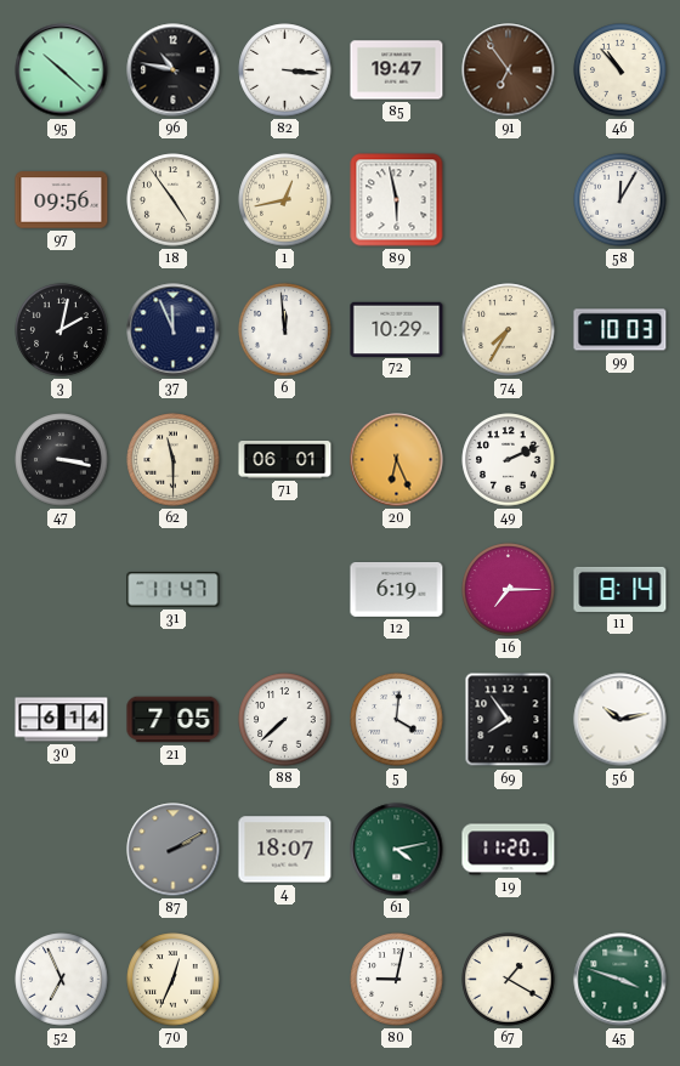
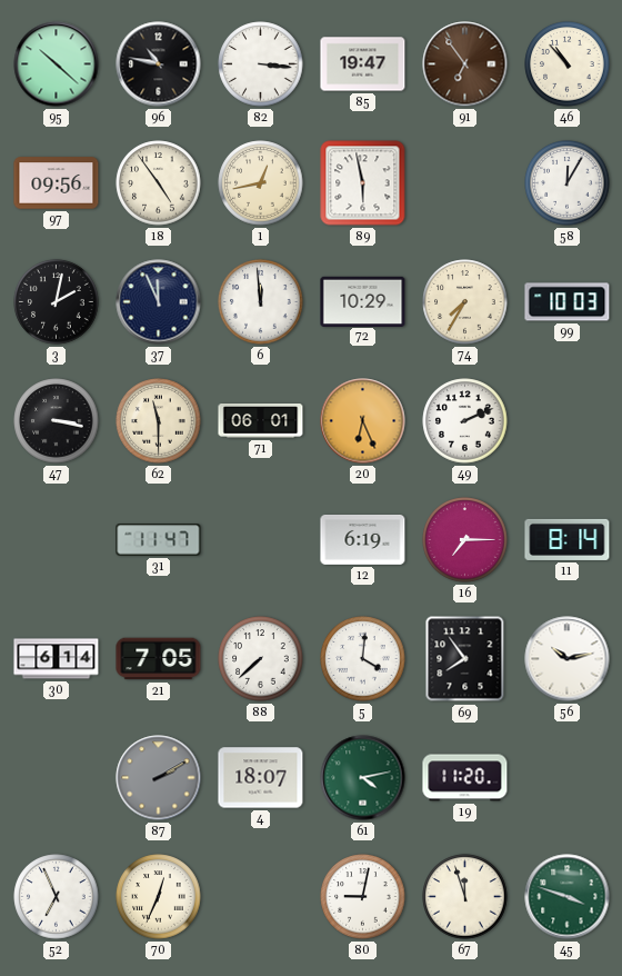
67: 1:20 -> 11:57 (465, 897)
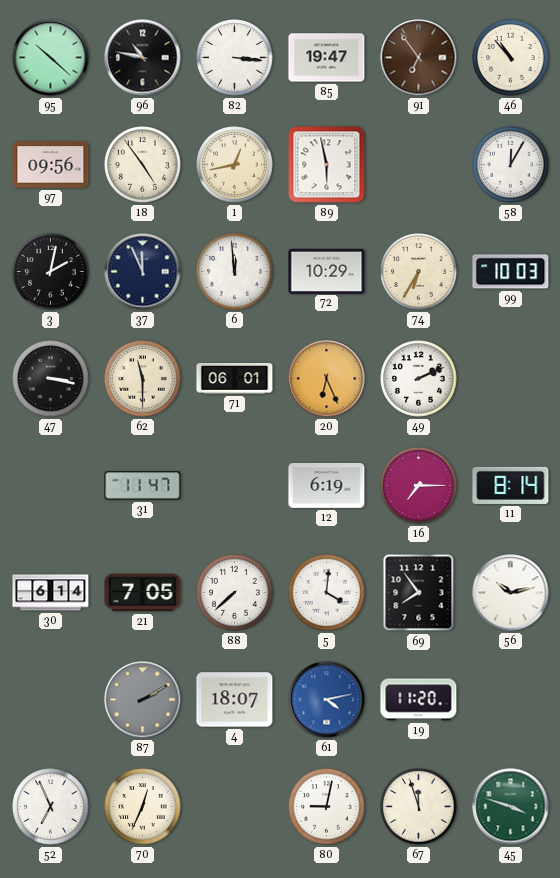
74: 7:35 -> 6:35 (419, 272)
61 dial: green -> blue (327, 700)
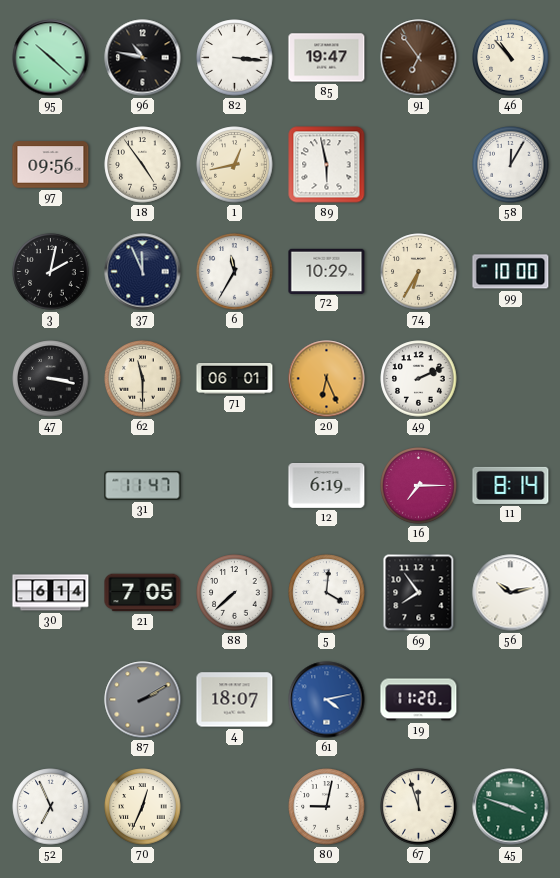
6: 11:59 -> 11:35 (235, 272)
99: 10:03 -> 10:00 (511, 272)
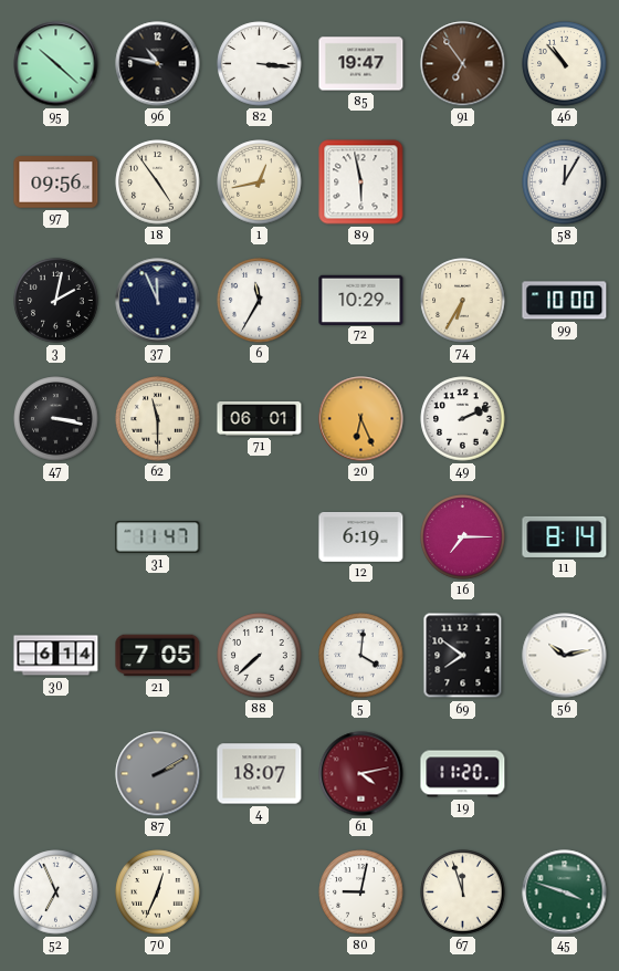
69: 7:54 -> 7:51 (463, 656)
61 dial: blue -> burgundy (361, 774)
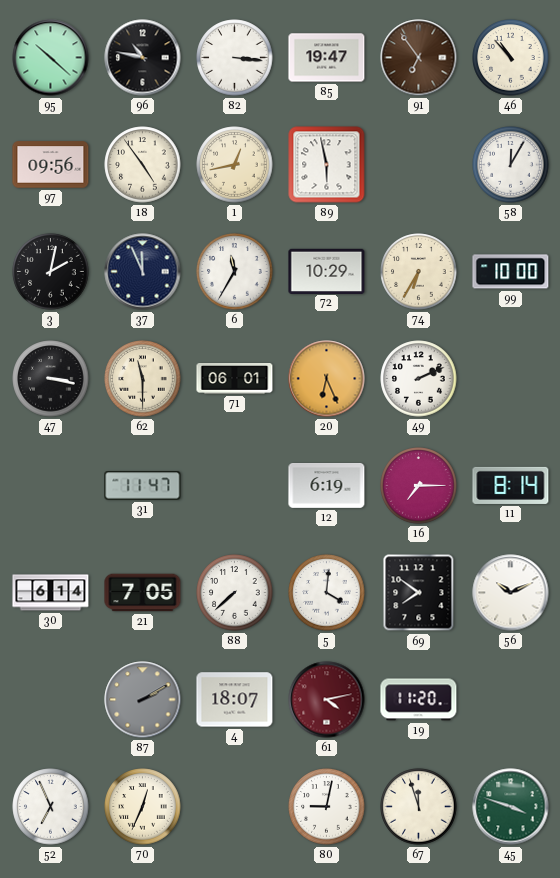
56: 10:13 -> 10:11 (511, 593)
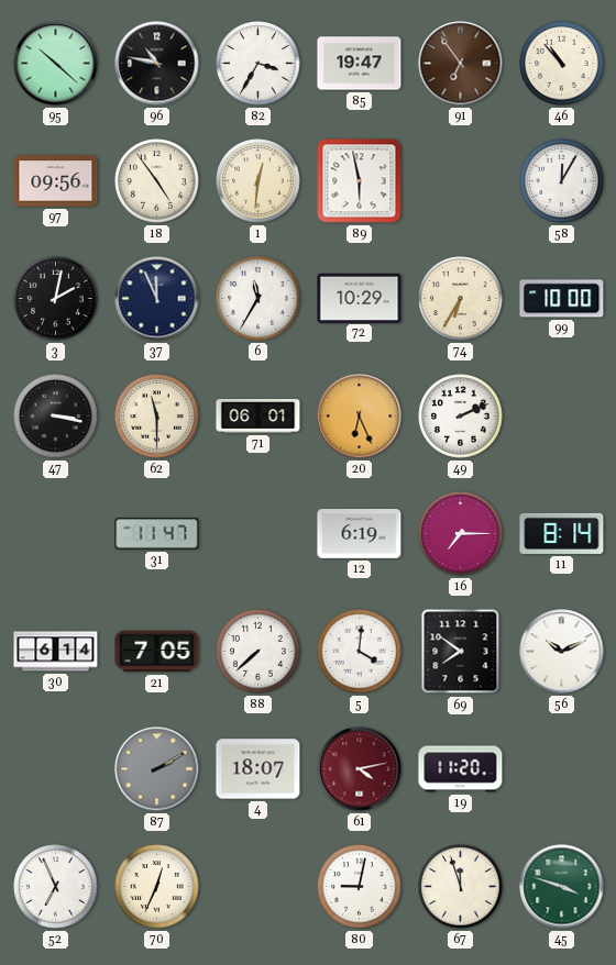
82: 3:16 -> 3:35 (258, 64)
1: 12:43 -> 12:31 (258, 181)
